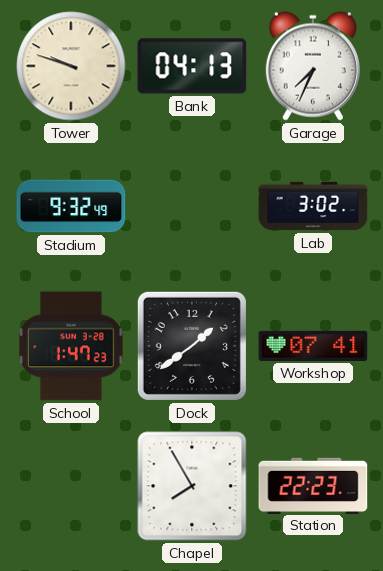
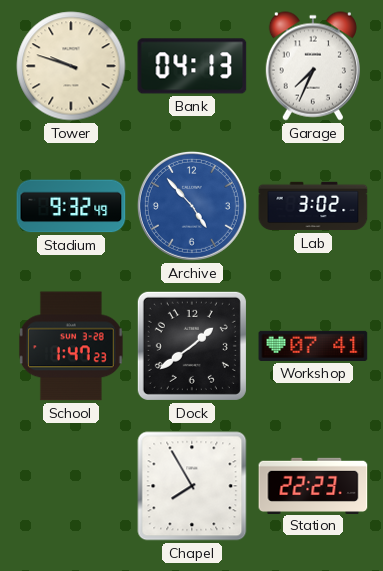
Archive: none -> 4:53 (192, 206)
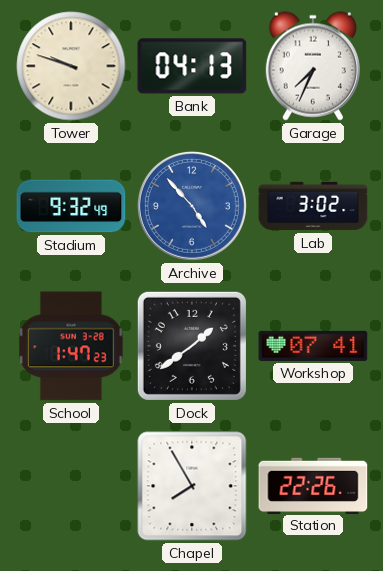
Station: 22:23 -> 22:26 (313, 485)
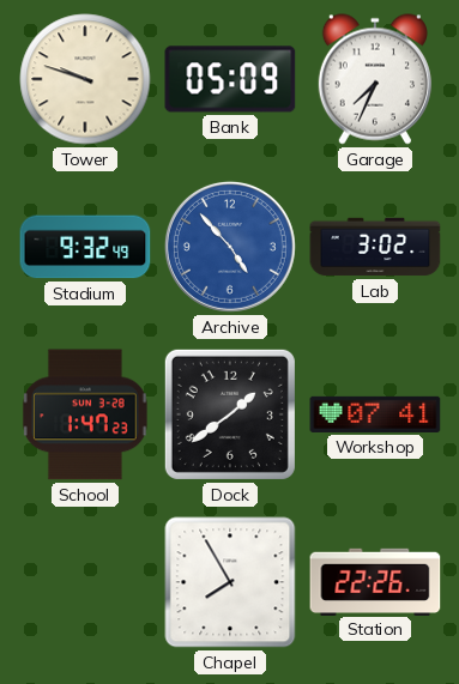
Bank: 04:13 -> 05:09 (230, 79)
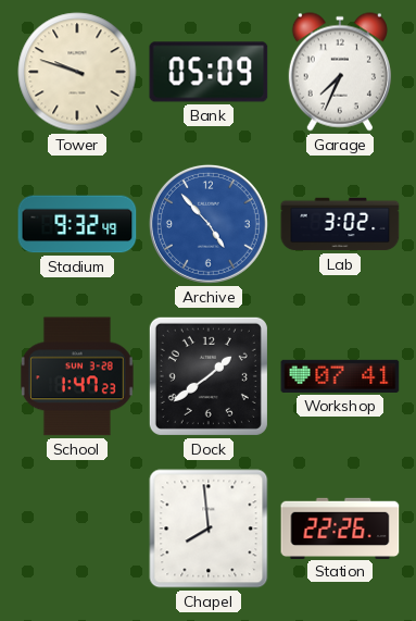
Chapel: 7:55 -> 7:59 (209, 529)
